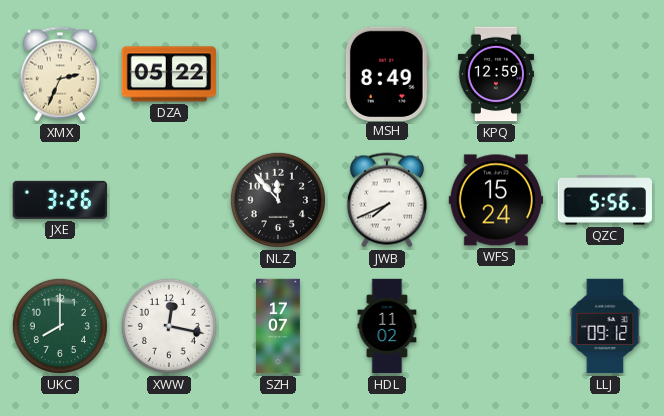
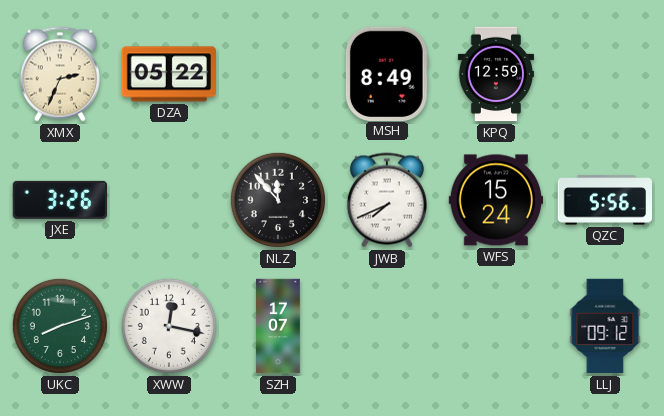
UKC: 8:00 -> 8:12 (60, 326)
HDL: 11:02 -> none (387, 326)
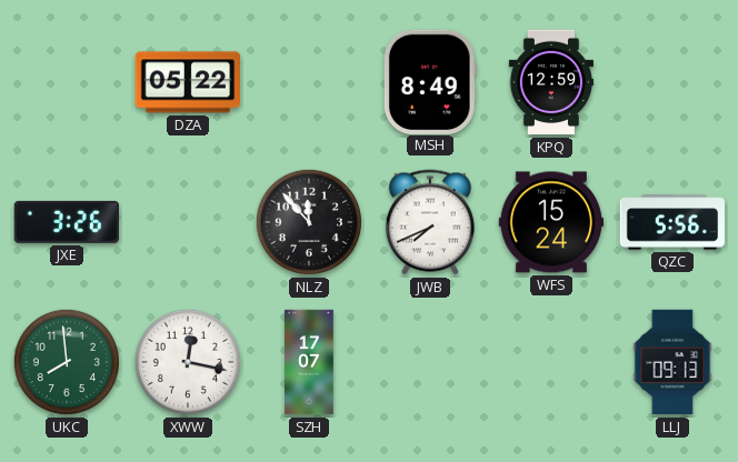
XMX: 2:34 -> none (60, 74)
UKC: 8:12 -> 7:59 (67, 362)
LLJ: 09:12 -> 09:13 (672, 362)
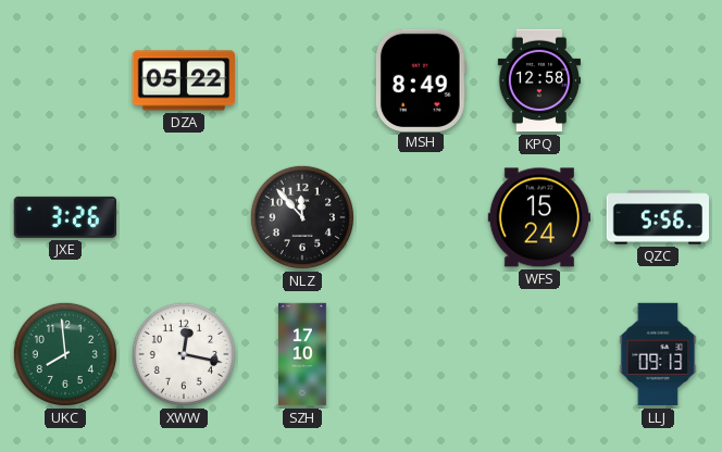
KPQ: 12:59 -> 12:58 (538, 80)
JWB: 7:41 -> none (430, 222)
SZH: 17:07 -> 17:10 (303, 354)
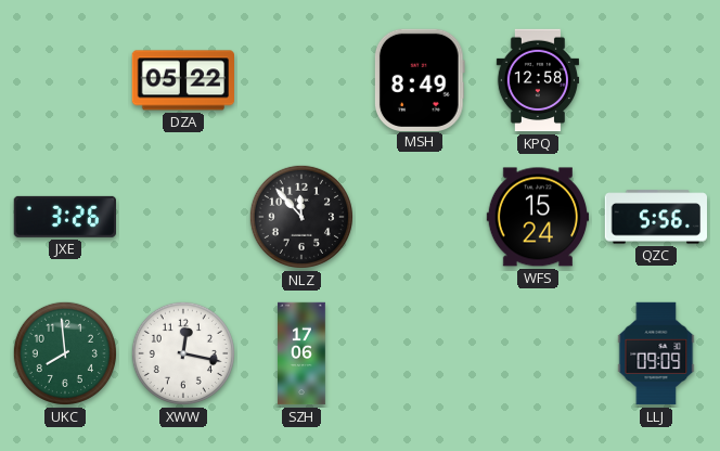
SZH: 17:10 -> 17:06 (303, 353)
LLJ: 09:13 -> 09:09 (656, 353)
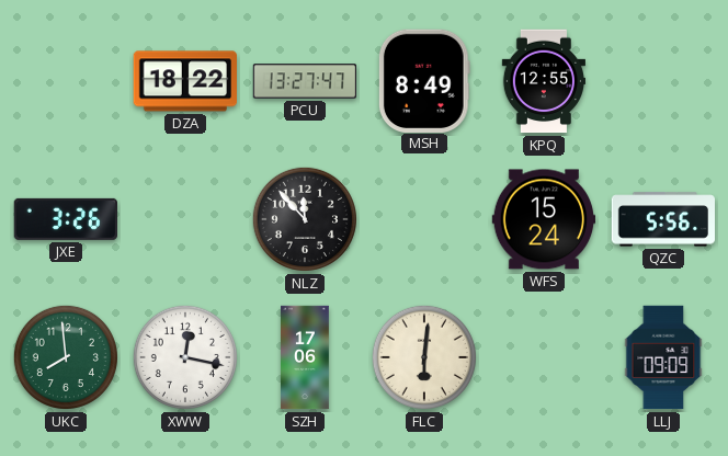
DZA: 05:22 -> 18:22 (185, 81)
PCU: none -> 13:27 (305, 81)
KPQ: 12:58 -> 12:55 (543, 81)
FLC: none -> 6:01 (424, 357)
